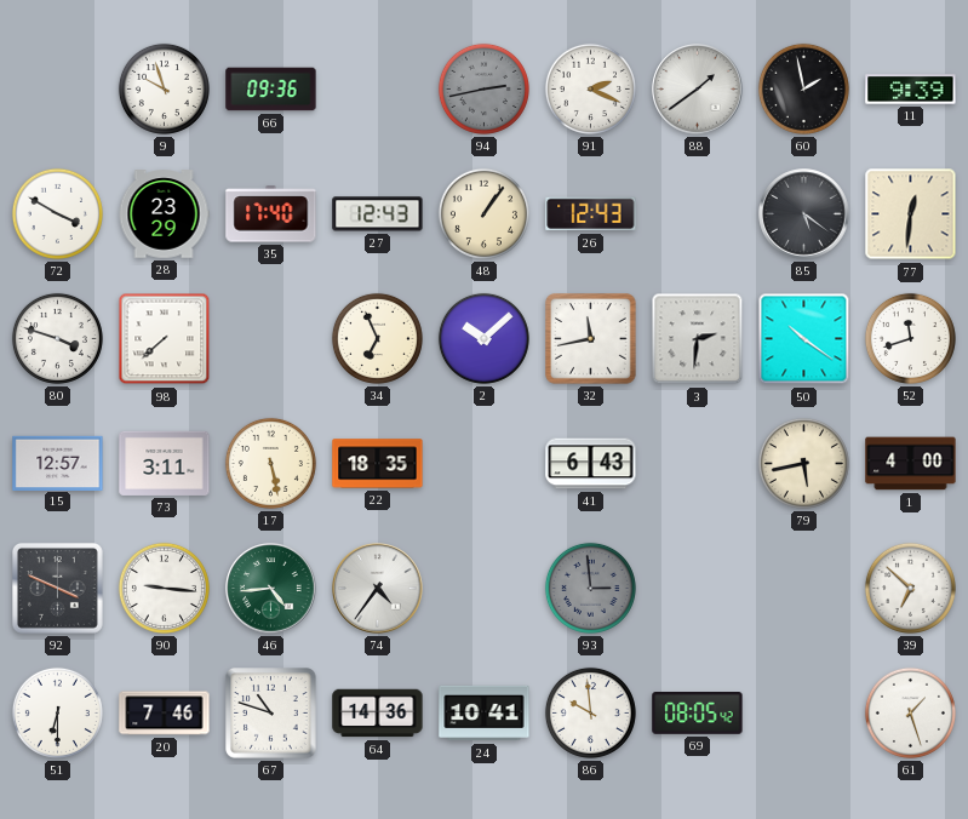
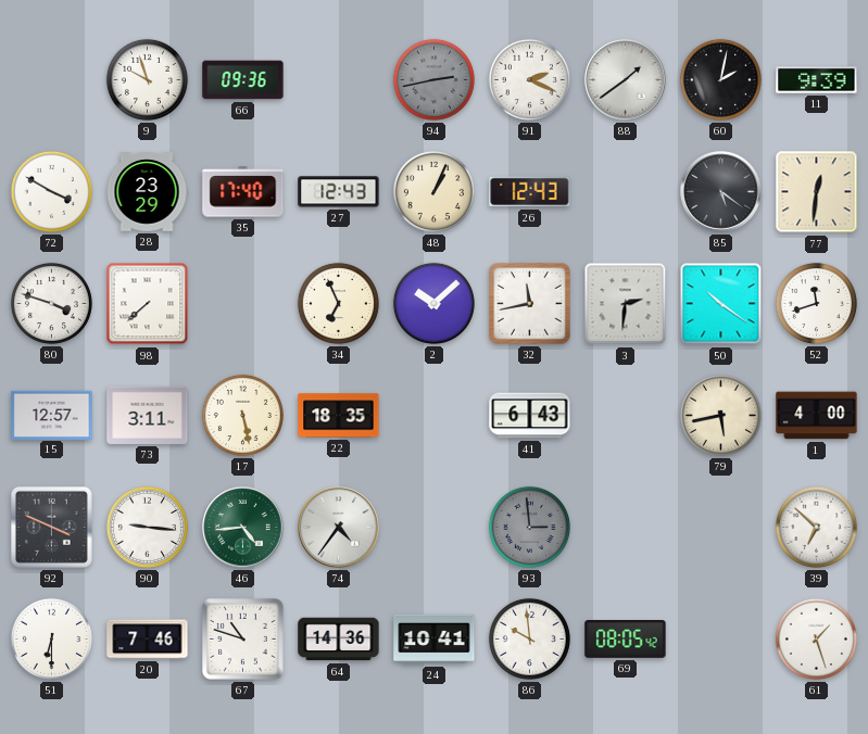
60: 1:58 -> 2:02 (720, 79)
48: 1:06 -> 1:04 (433, 191)
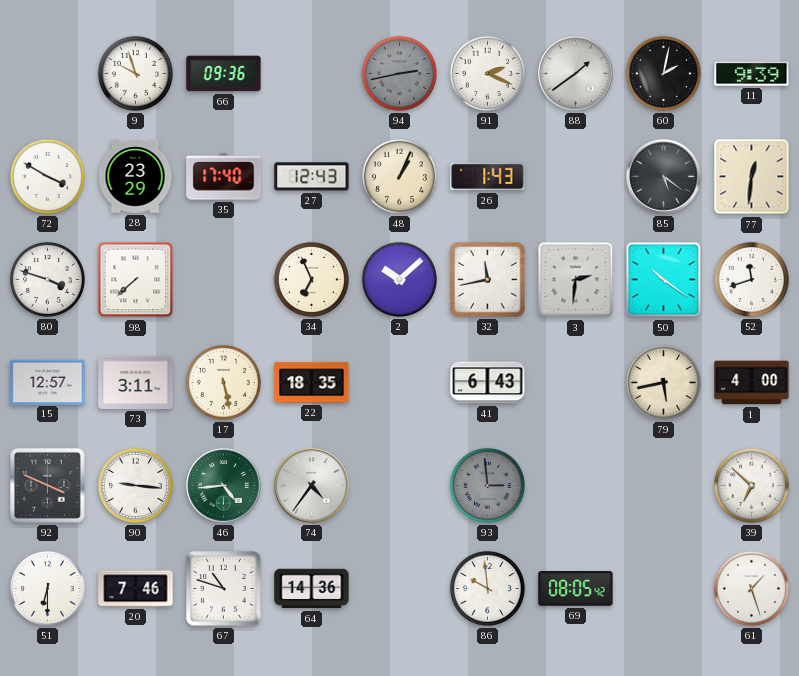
26: 12:43 -> 1:43 (488, 177)
24: 10:41 -> none (435, 640)
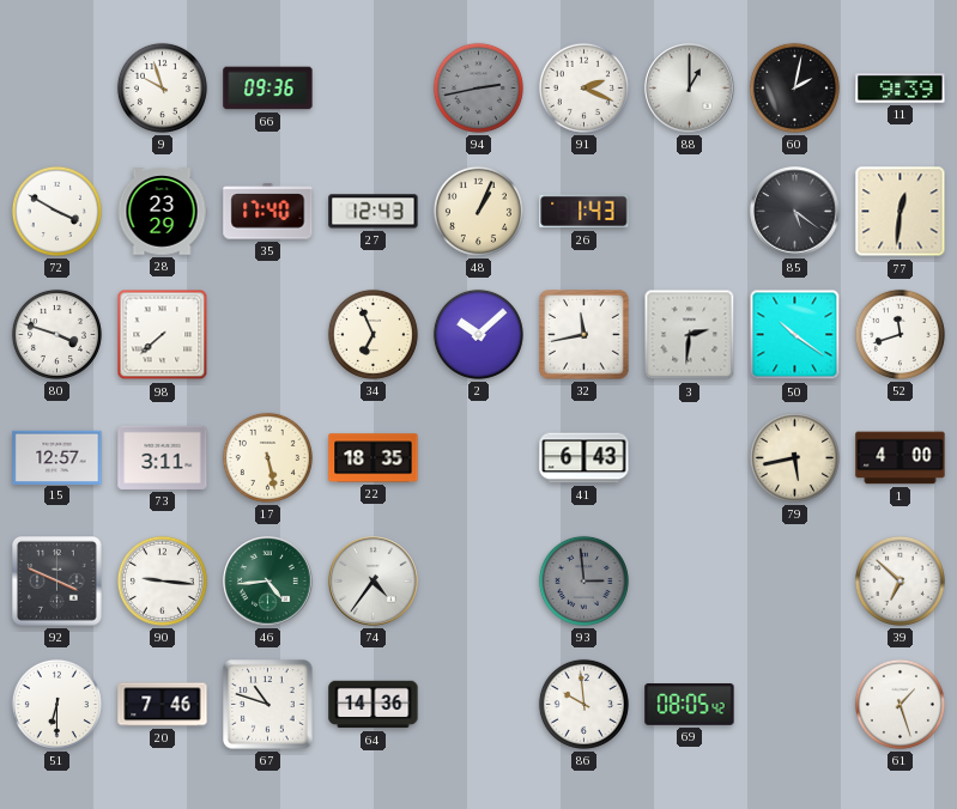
88: 1:39 -> 1:00 (690, 89)
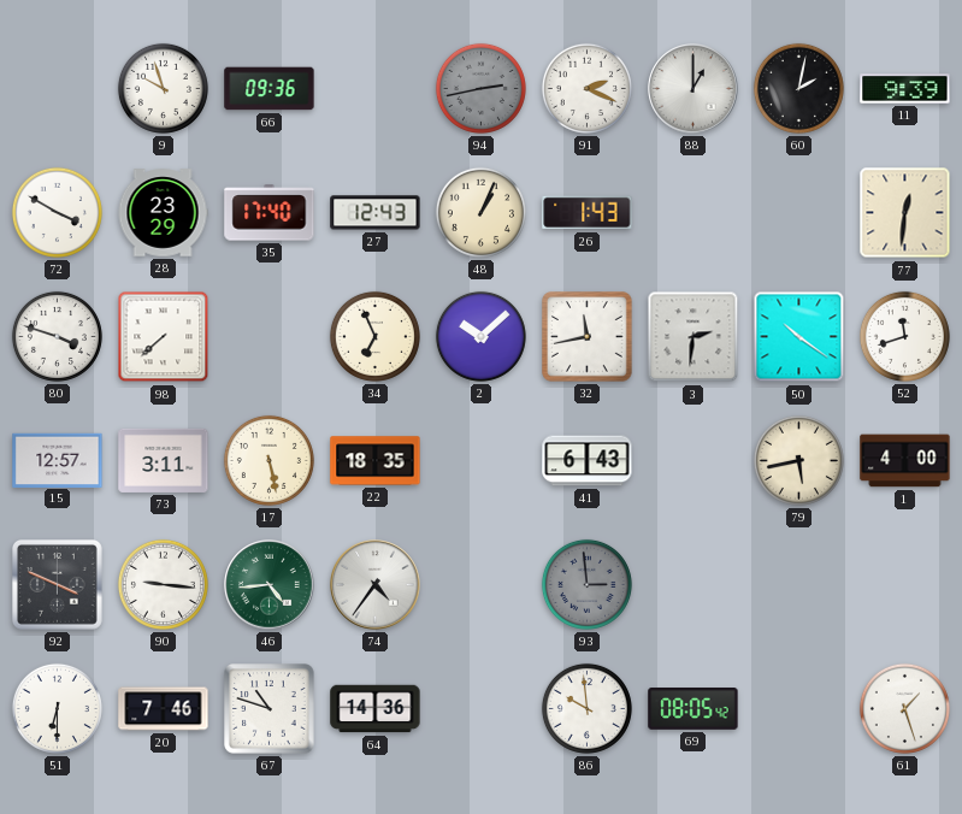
85: 5:21 -> none (795, 212)
39: 6:52 -> none (900, 580)
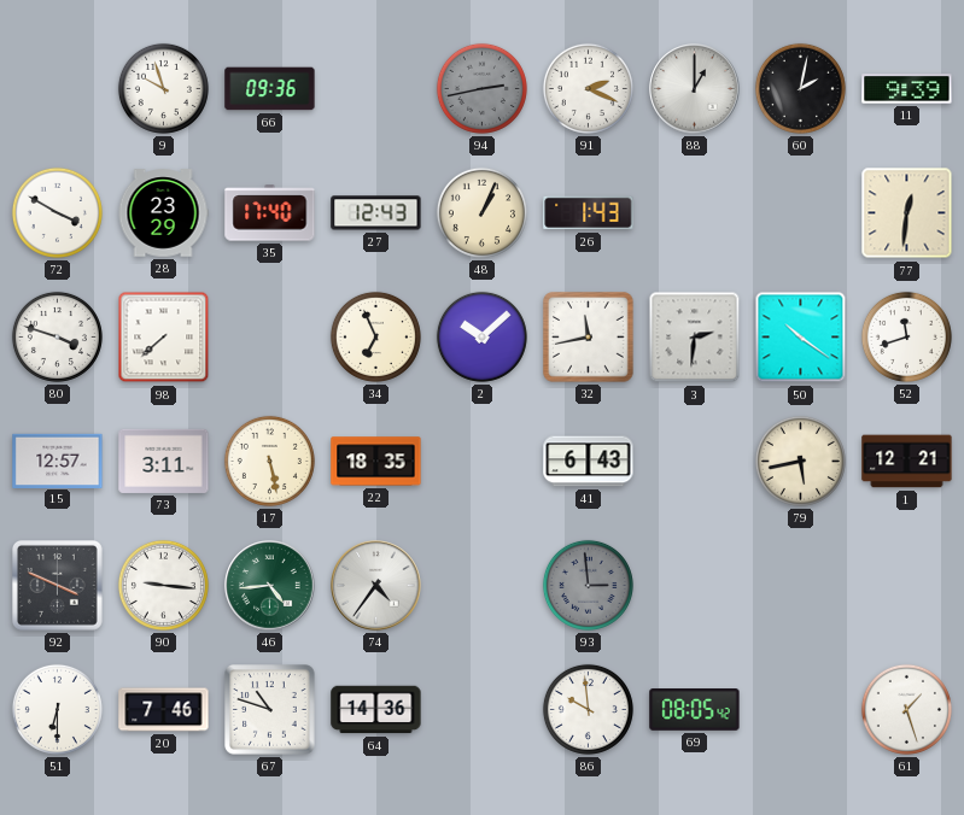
1: 4:00 -> 12:21 (907, 462)
